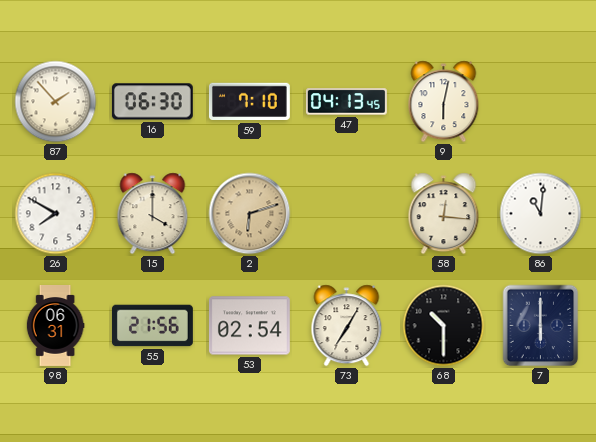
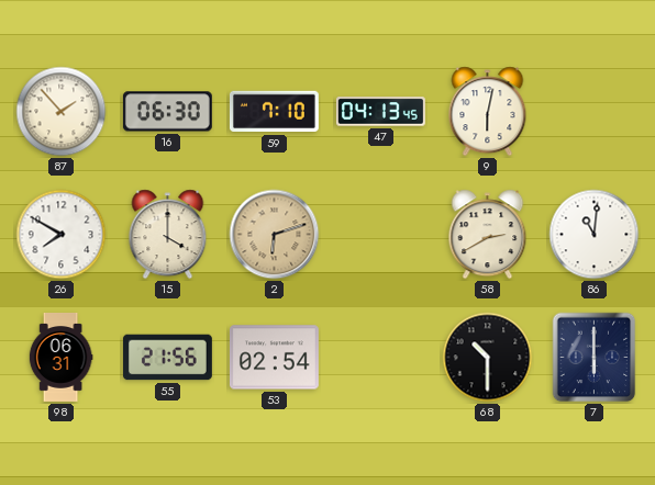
58: 12:16 -> 2:40 (488, 235)
73: 7:05 -> none (347, 326)
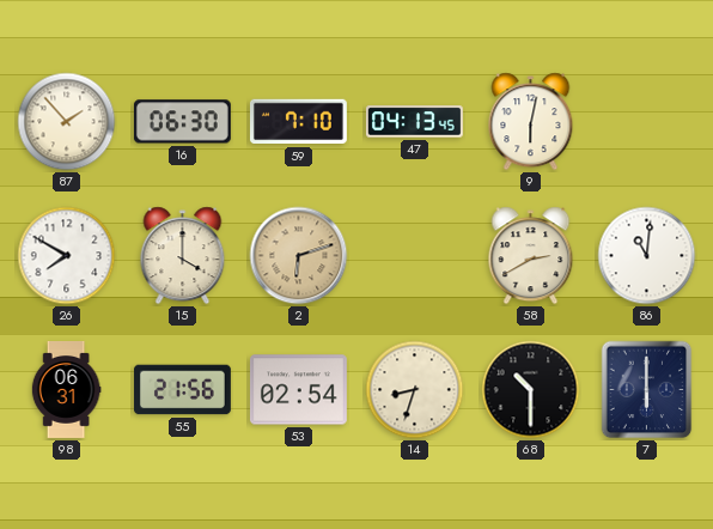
14: none -> 8:33 (415, 390)
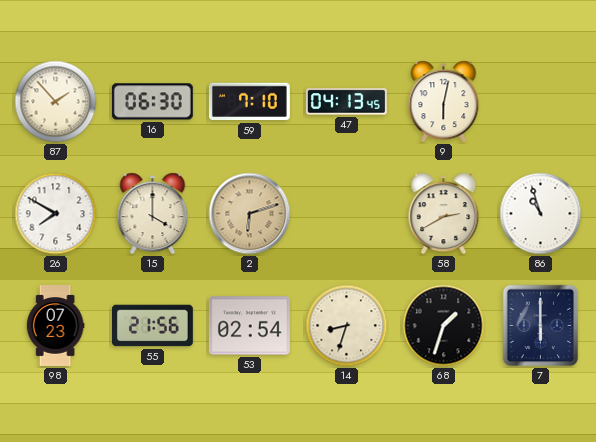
86: 11:01 -> 10:57 (541, 214)
98: 06:31 -> 07:23 (55, 326)
68: 10:30 -> 1:33 (444, 326)
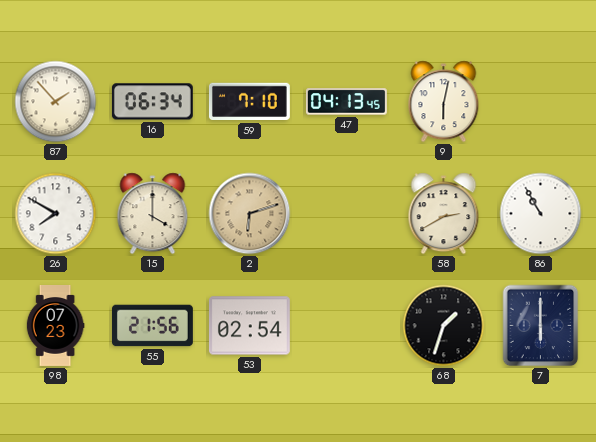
16: 06:30 -> 06:34 (152, 102)
86: 10:57 -> 10:55 (541, 214)
14: 8:33 -> none (347, 326)
